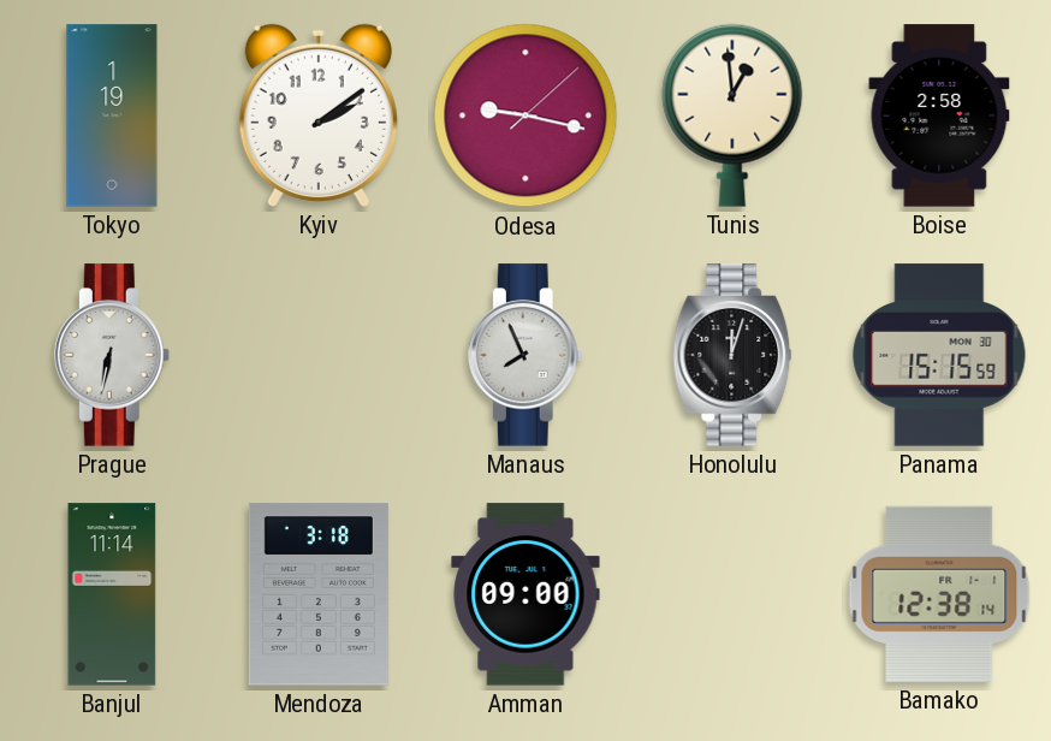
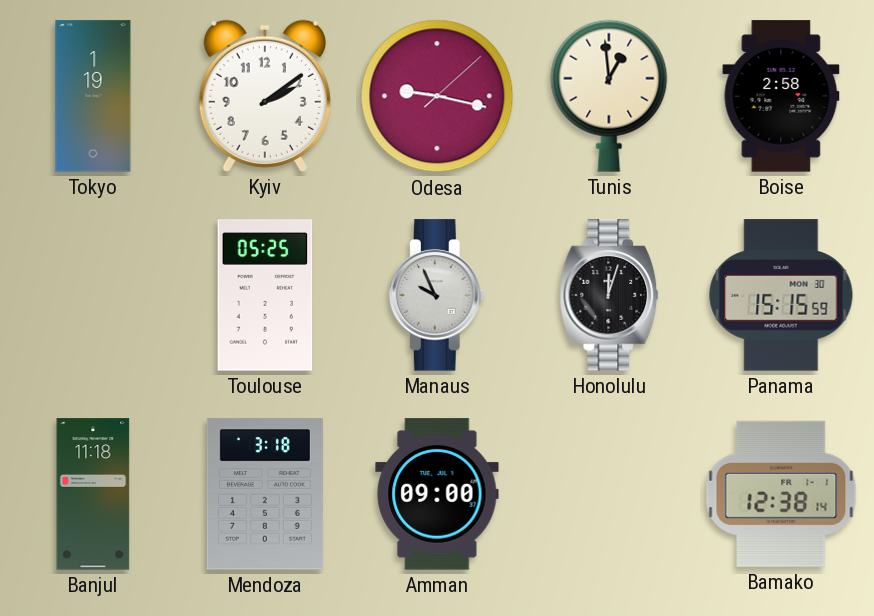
Prague: 6:32 -> none (112, 355)
Toulouse: none -> 05:25 (265, 295)
Manaus: 7:56 -> 9:56 (437, 295)
Banjul: 11:14 -> 11:18 (93, 494)
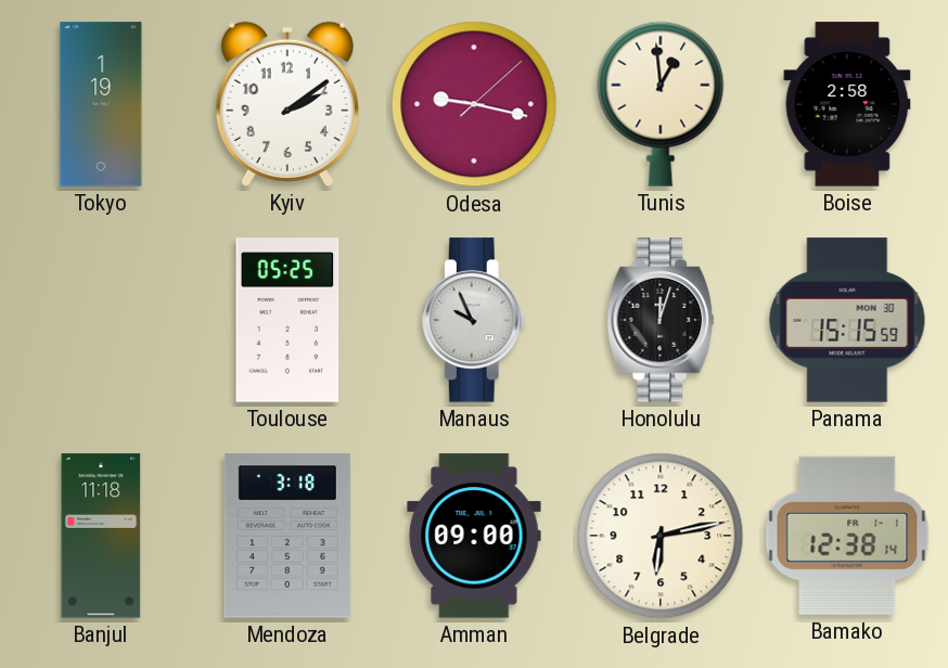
Belgrade: none -> 6:13 (661, 536)
